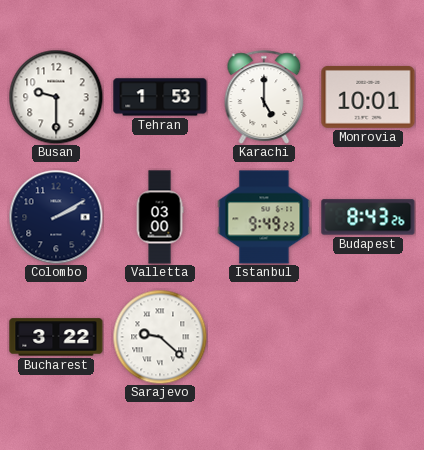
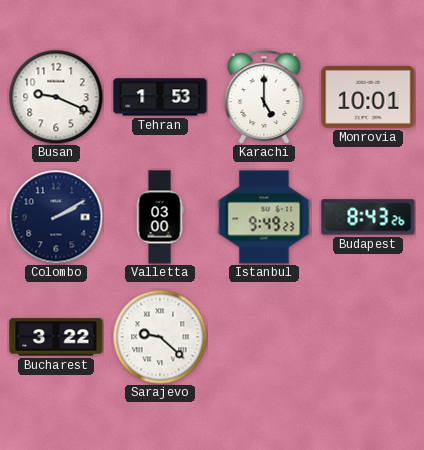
Busan: 9:30 -> 9:19 (56, 97)
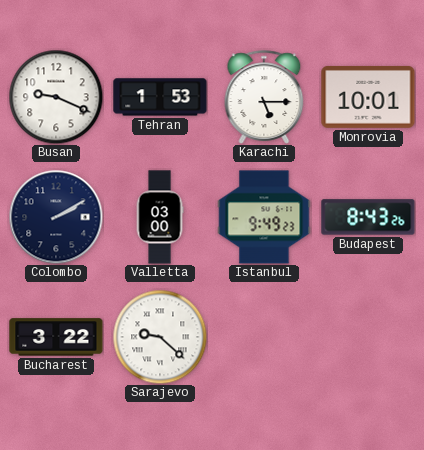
Karachi: 5:00 -> 5:15 (264, 97)
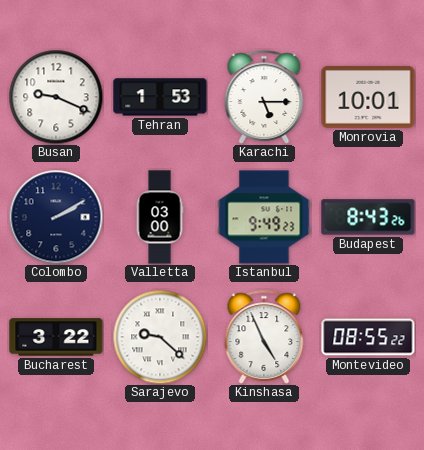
Kinshasa: none -> 4:56 (264, 337)
Montevideo: none -> 08:55 (368, 337)
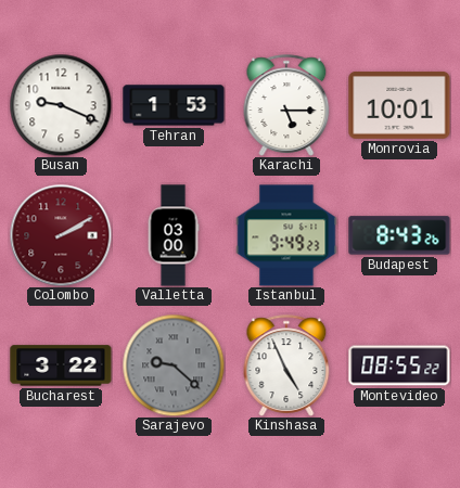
Colombo dial: navy -> burgundy (61, 235)
Sarajevo dial: white -> grey (174, 365)
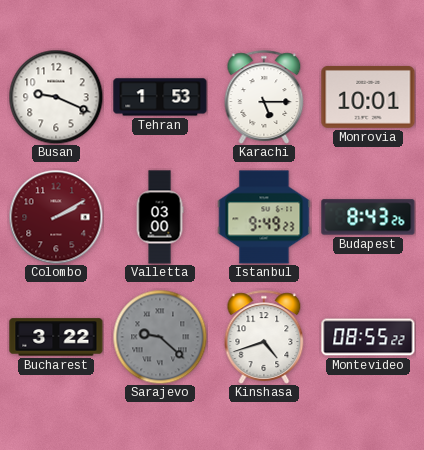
Kinshasa: 4:56 -> 4:42 (264, 337)
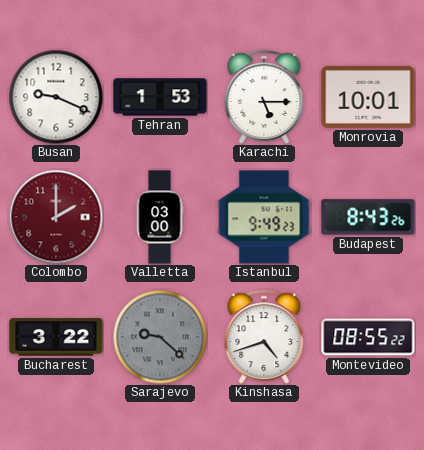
Colombo: 2:10 -> 2:00 (56, 217)
